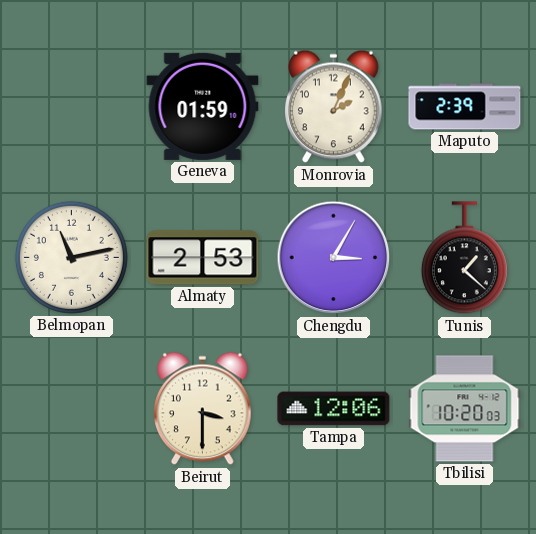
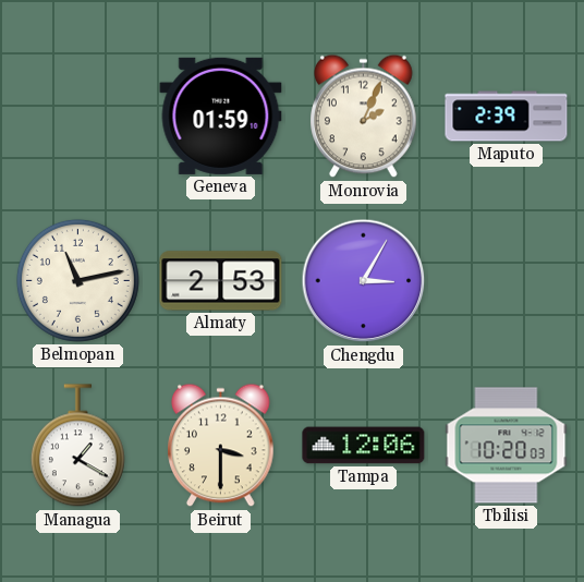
Tunis: 1:22 -> none (464, 258)
Managua: none -> 1:20 (77, 446)
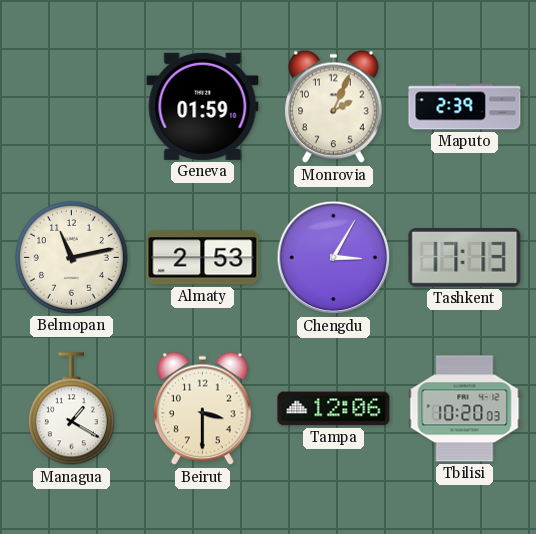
Tashkent: none -> 17:13 (465, 258)
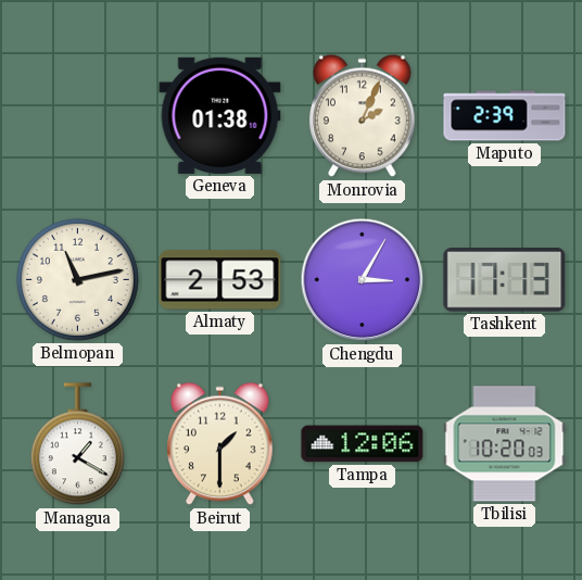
Geneva: 01:59 -> 01:38 (220, 115)
Beirut: 3:30 -> 1:30 (220, 444)
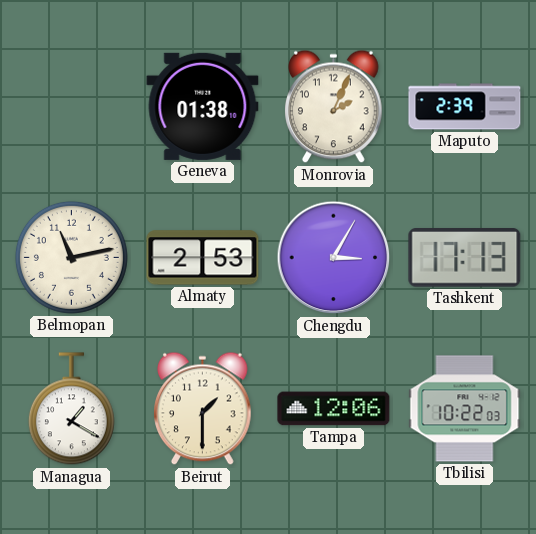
Tbilisi: 10:20 -> 10:22 (465, 409)
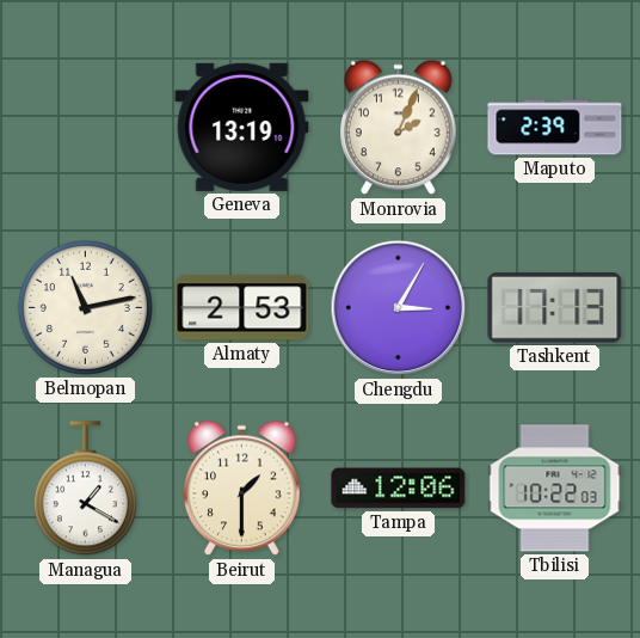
Geneva: 01:38 -> 13:19 (242, 127)
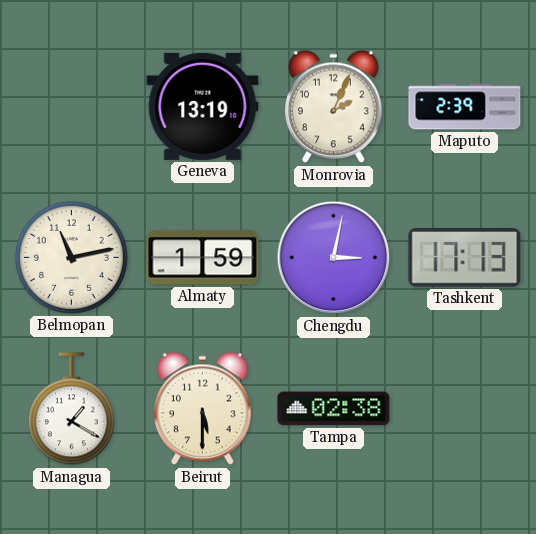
Almaty: 2:53 -> 1:59 (203, 258)
Chengdu: 3:05 -> 3:02 (334, 258)
Beirut: 1:30 -> 5:30 (203, 409)
Tampa: 12:06 -> 02:38 (334, 409)
Tbilisi: 10:22 -> none (555, 489)
